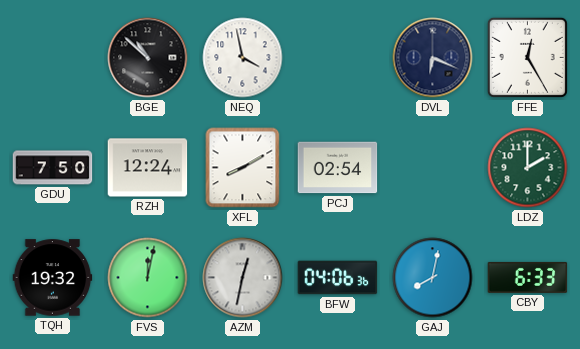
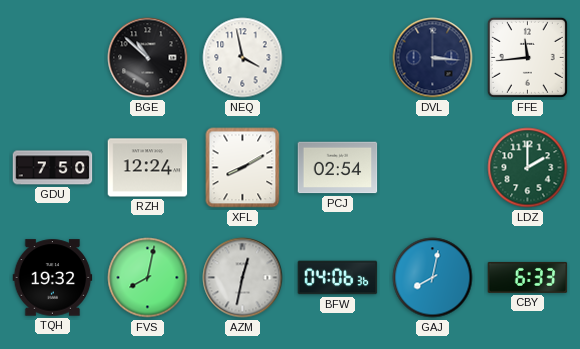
DVL: 6:19 -> 3:16 (433, 58)
FFE: 12:25 -> 11:44 (527, 57)
FVS: 12:02 -> 8:02 (148, 278)
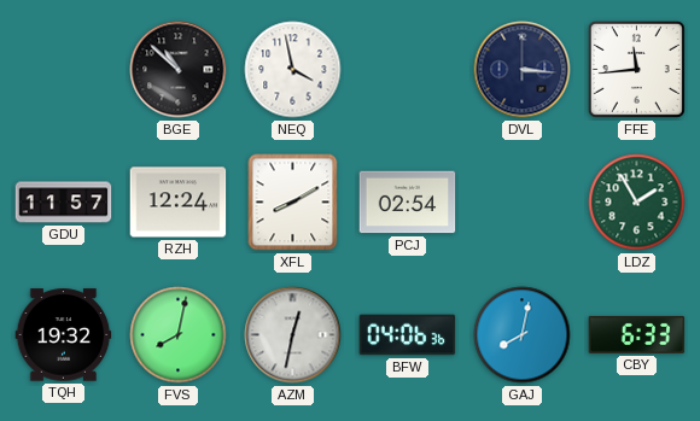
GDU: 7:50 -> 11:57 (64, 203)
LDZ: 2:00 -> 1:55 (637, 203)
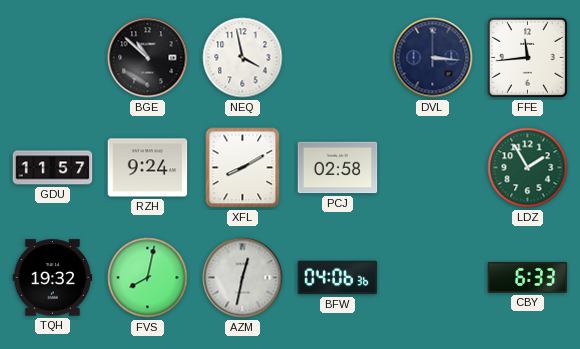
RZH: 12:24 -> 9:24 (148, 168)
PCJ: 02:54 -> 02:58 (338, 168)
GAJ: 8:02 -> none (523, 335)
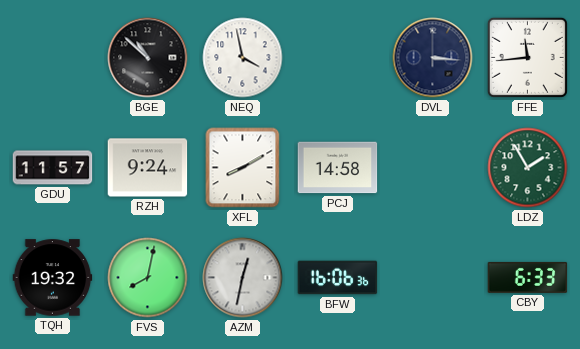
PCJ: 02:58 -> 14:58 (338, 168)
BFW: 04:06 -> 16:06 (338, 278)
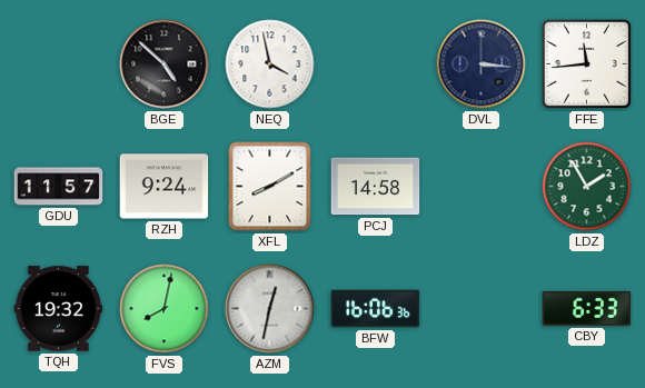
BGE: 10:52 -> 4:52 (165, 64)
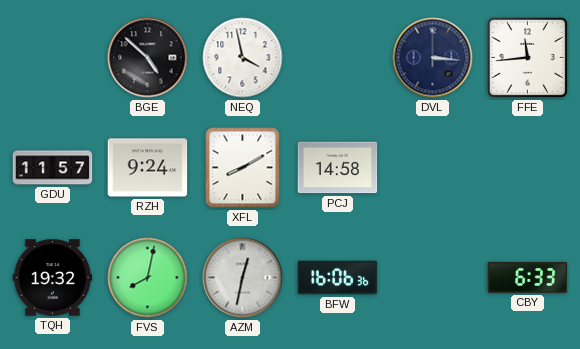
LDZ: 1:55 -> none (587, 187)
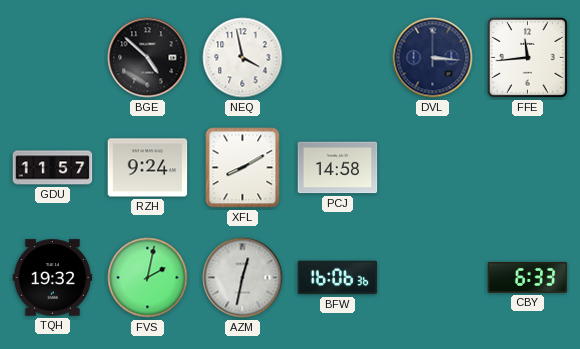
FVS: 8:02 -> 2:02 (148, 278)
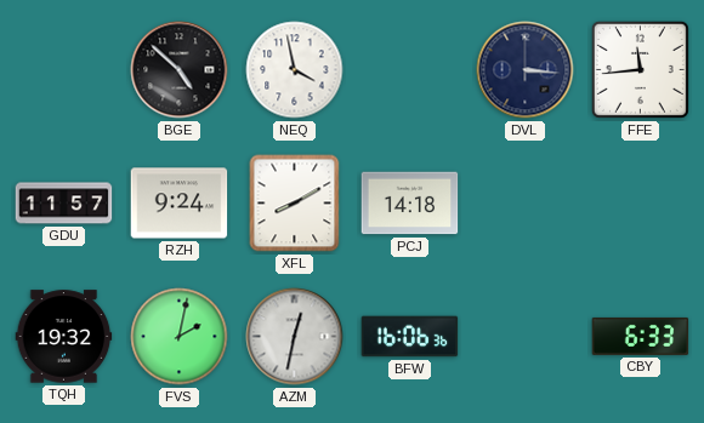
PCJ: 14:58 -> 14:18 (410, 204)
